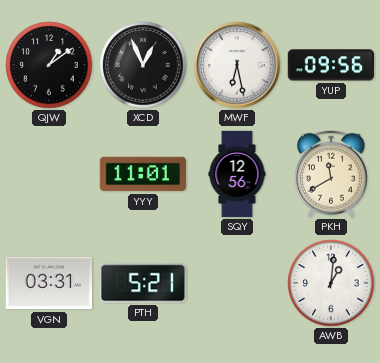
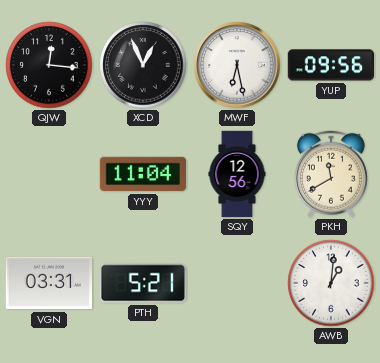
QJW: 1:09 -> 12:16 (49, 65)
YYY: 11:01 -> 11:04 (143, 174)
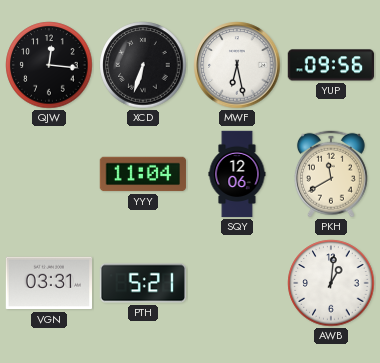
XCD: 12:56 -> 6:33 (143, 65)
SQY: 12:56 -> 12:06 (237, 174)
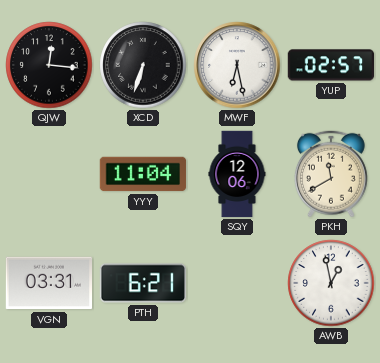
YUP: 09:56 -> 02:57 (331, 65)
PTH: 5:21 -> 6:21 (143, 283)
AWB: 1:01 -> 12:58 (331, 283)
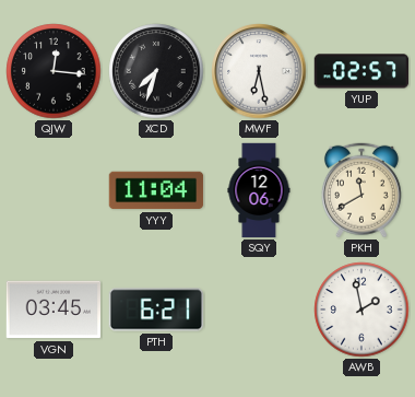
XCD: 6:33 -> 7:33 (156, 71)
VGN: 03:31 -> 03:45 (54, 310)
AWB: 12:58 -> 1:58 (361, 310)
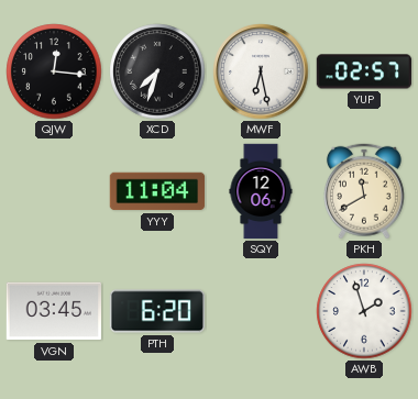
PTH: 6:21 -> 6:20 (157, 311)
AWB: 1:58 -> 1:57 (364, 311)
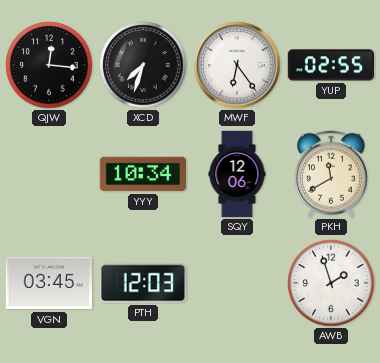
MWF: 6:28 -> 6:24 (237, 65)
YUP: 02:57 -> 02:55 (331, 65)
YYY: 11:04 -> 10:34 (143, 174)
PTH: 6:20 -> 12:03 (143, 283)
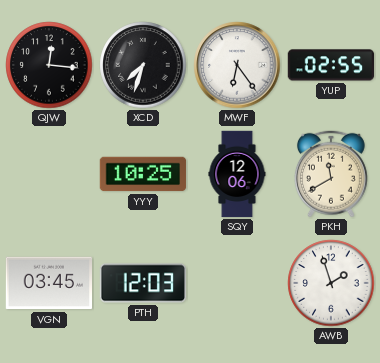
YYY: 10:34 -> 10:25 (143, 174)
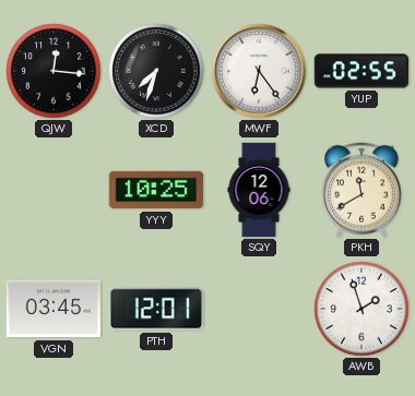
PTH: 12:03 -> 12:01 (156, 309)
